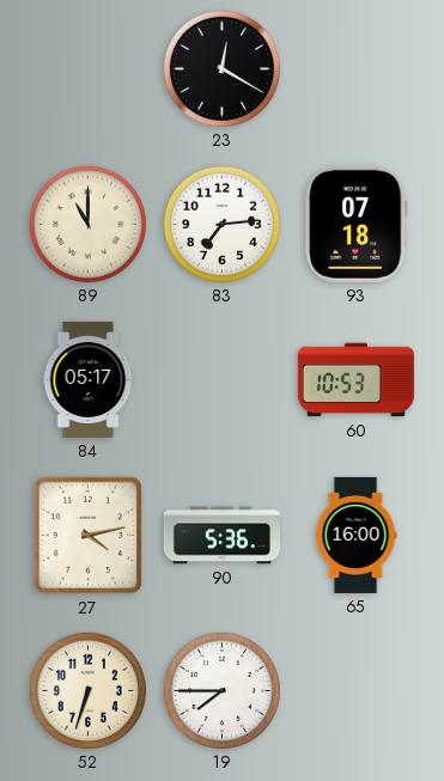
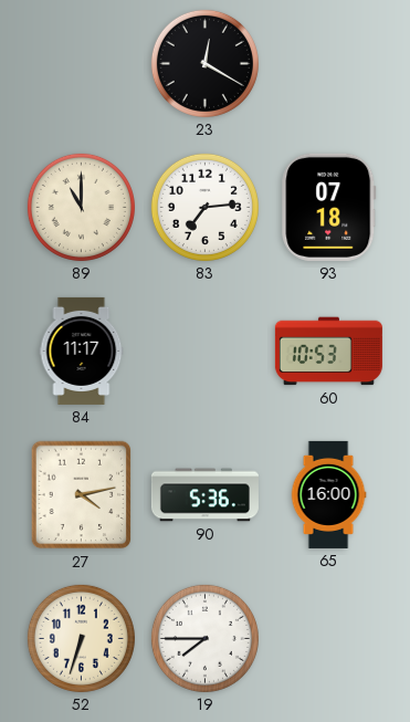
84: 05:17 -> 11:17 (82, 350)
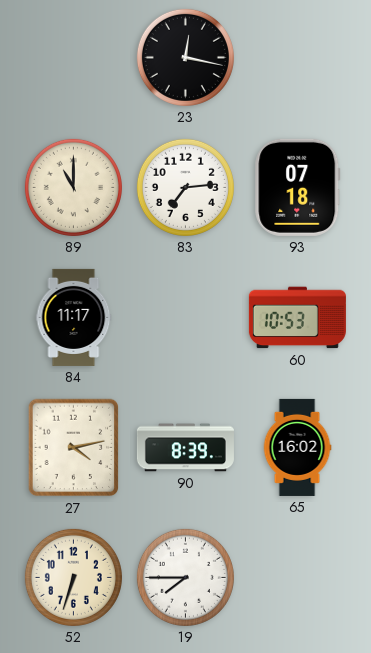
23: 12:20 -> 12:17 (185, 57)
90: 5:36 -> 8:39 (185, 448)
65: 16:00 -> 16:02 (297, 447)
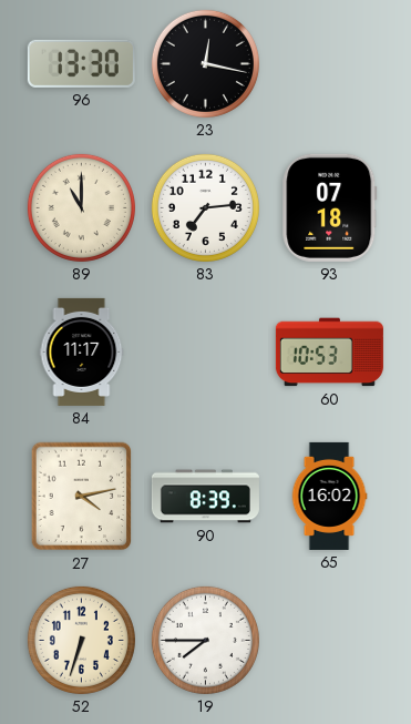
96: none -> 13:30 (81, 63)
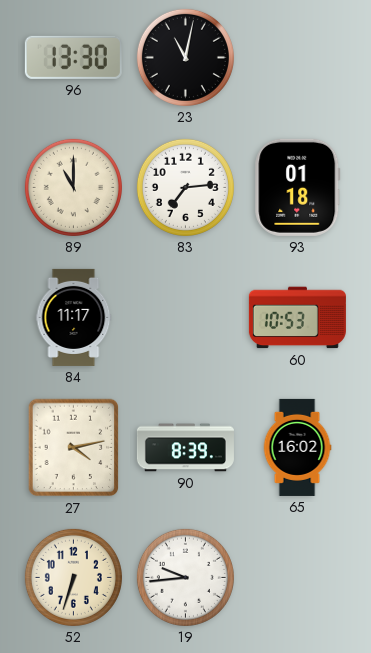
23: 12:17 -> 11:02 (185, 57)
93: 07:18 -> 01:18 (298, 187)
19: 7:45 -> 9:44 (185, 577)
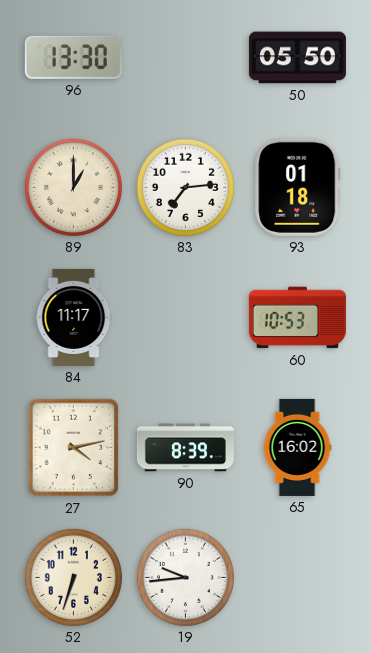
23: 11:02 -> none (185, 57)
50: none -> 05:50 (297, 58)
89: 11:00 -> 1:00 (73, 187)
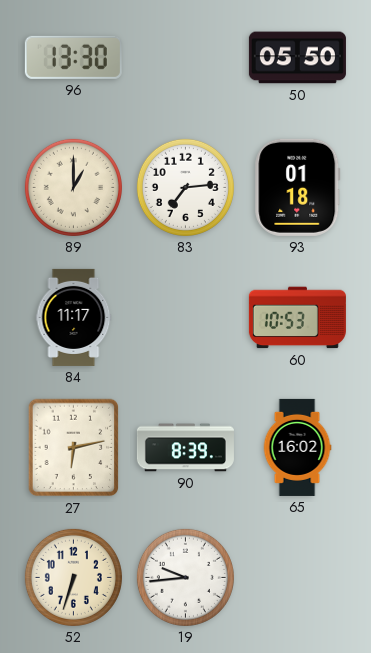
27: 4:13 -> 6:13 (74, 448)
